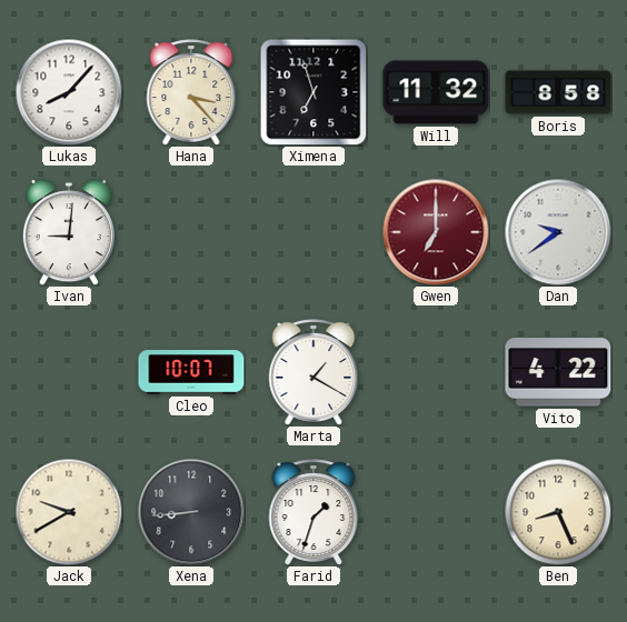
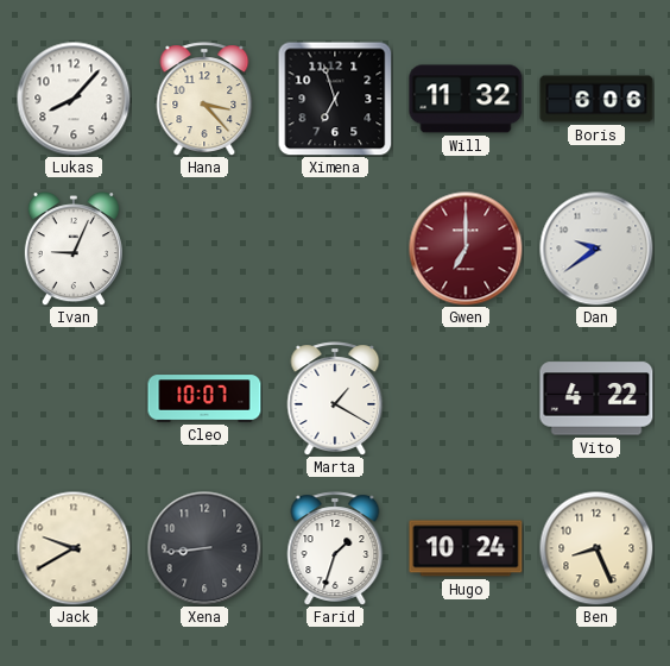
Boris: 8:58 -> 6:06 (596, 99)
Ivan: 9:01 -> 9:04 (74, 249)
Hugo: none -> 10:24 (466, 548)
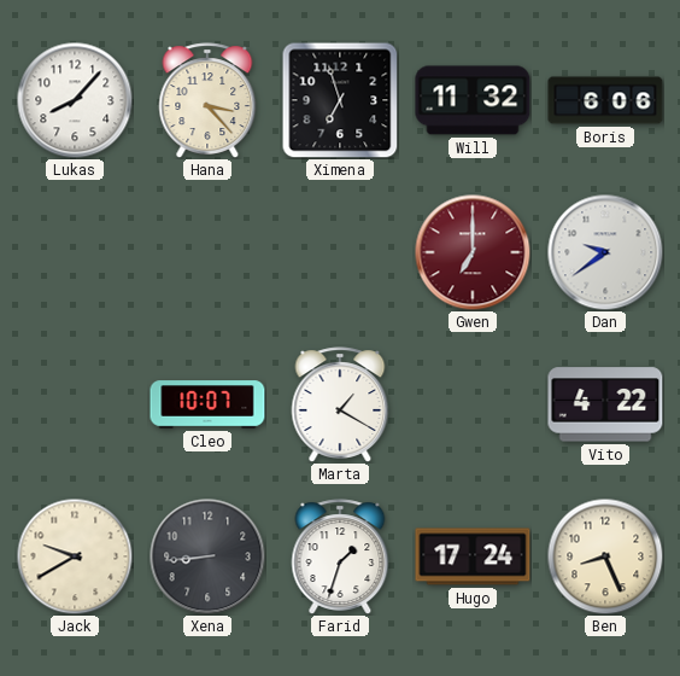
Ivan: 9:04 -> none (74, 249)
Hugo: 10:24 -> 17:24 (473, 556)
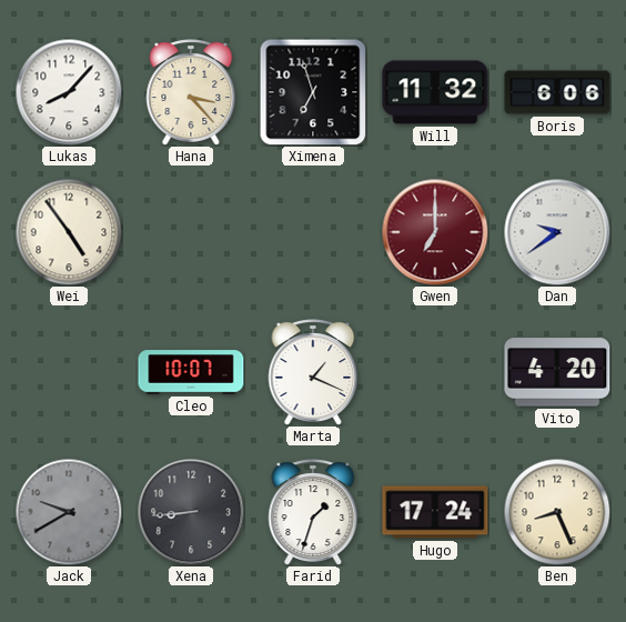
Wei: none -> 4:54 (69, 232)
Marta: 1:20 -> 1:19 (313, 372)
Vito: 4:22 -> 4:20 (557, 372)
Jack dial: cream -> grey (69, 512)
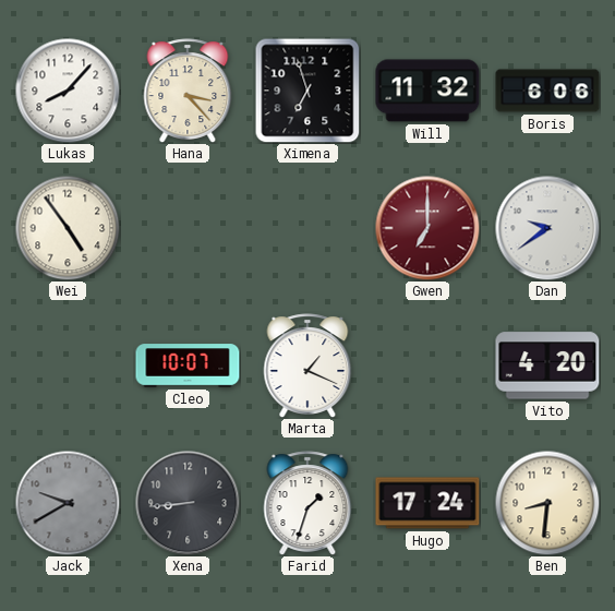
Ben: 8:26 -> 8:31 (547, 503)
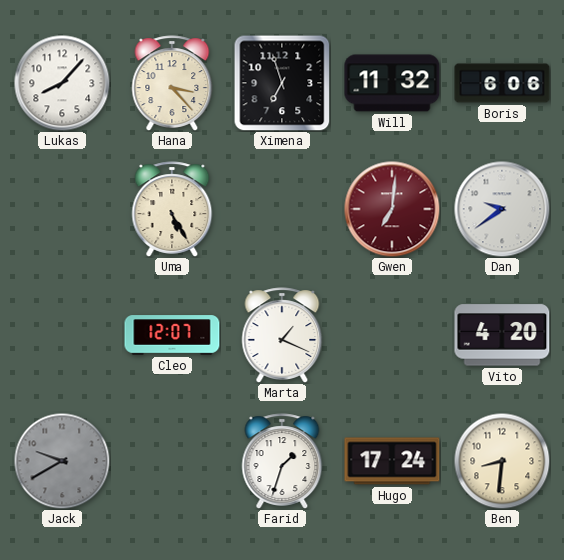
Wei: 4:54 -> none (68, 228)
Uma: none -> 5:25 (172, 209)
Gwen: 7:00 -> 7:01 (392, 209)
Cleo: 10:07 -> 12:07 (172, 335)
Xena: 8:44 -> none (188, 503)
